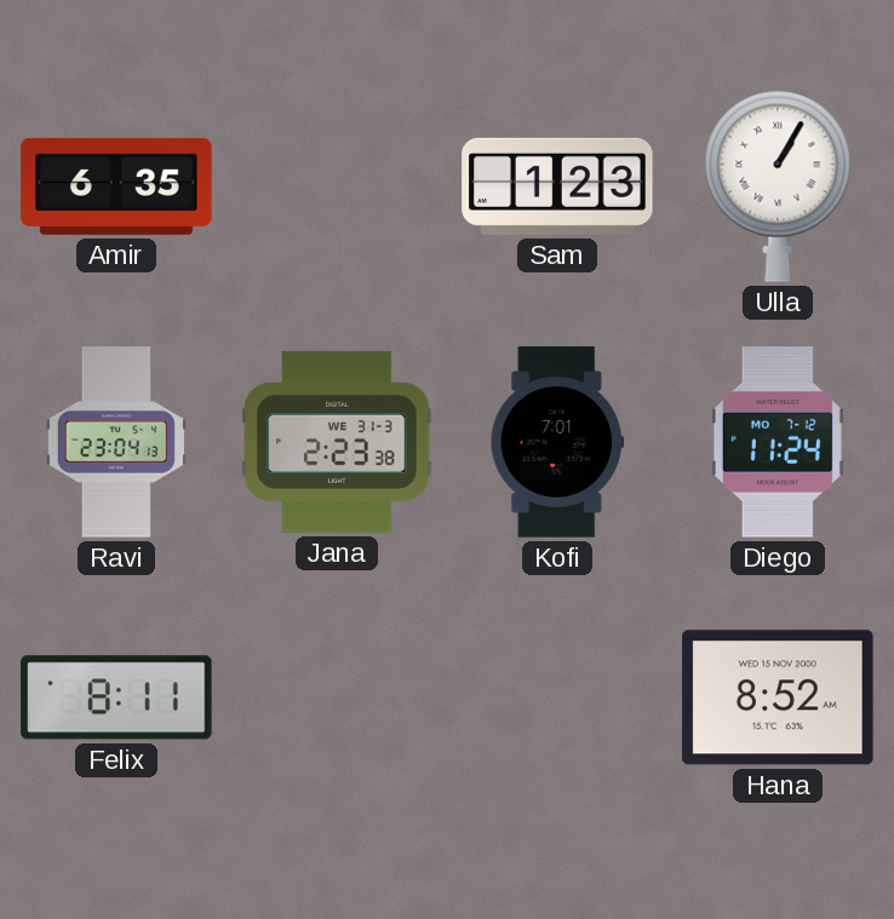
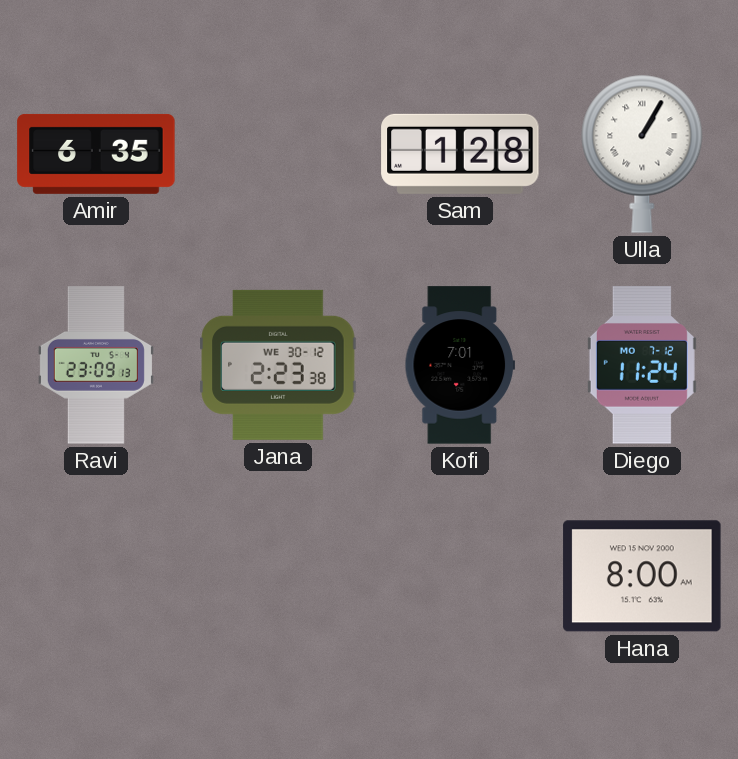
Sam: 1:23 -> 1:28 (460, 154)
Ravi: 23:04 -> 23:09 (96, 365)
Jana date: WE 31-3 -> WE 30-12 (278, 365)
Felix: 8:11 -> none (116, 697)
Hana: 8:52 -> 8:00 (642, 576)
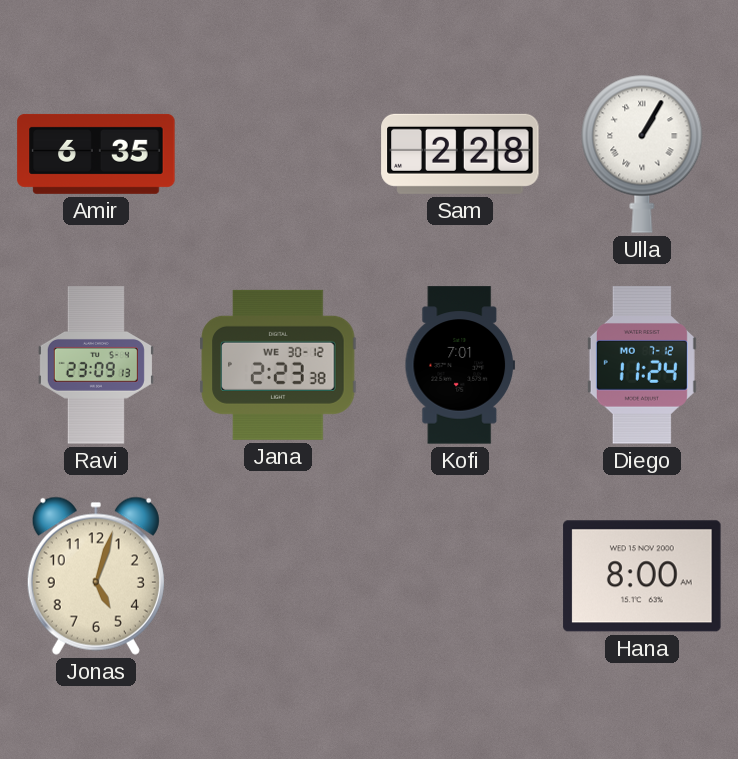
Sam: 1:28 -> 2:28 (460, 154)
Jonas: none -> 5:03 (96, 576)
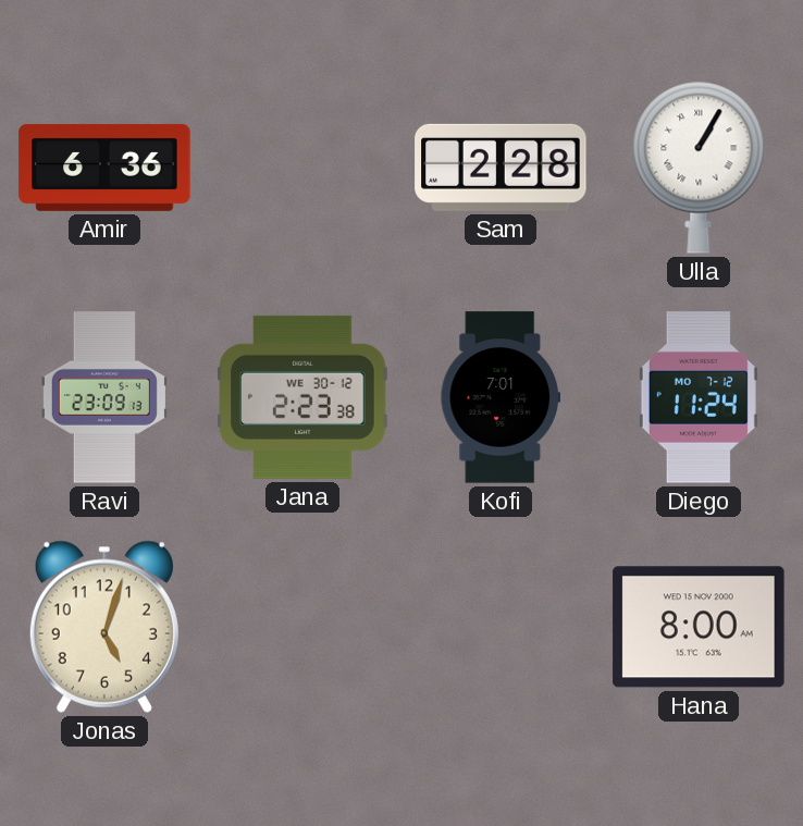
Amir: 6:35 -> 6:36 (104, 168)
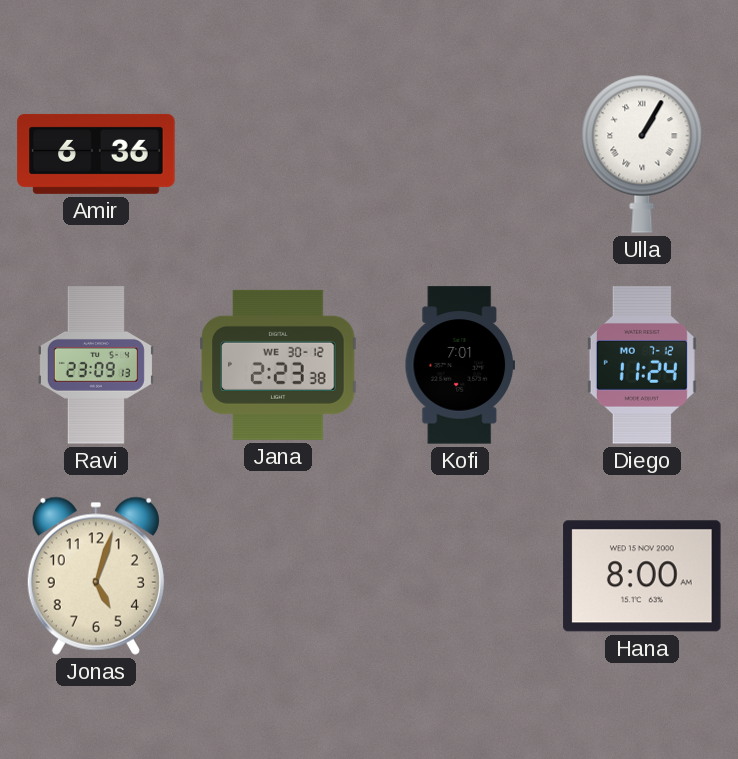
Sam: 2:28 -> none (501, 168)
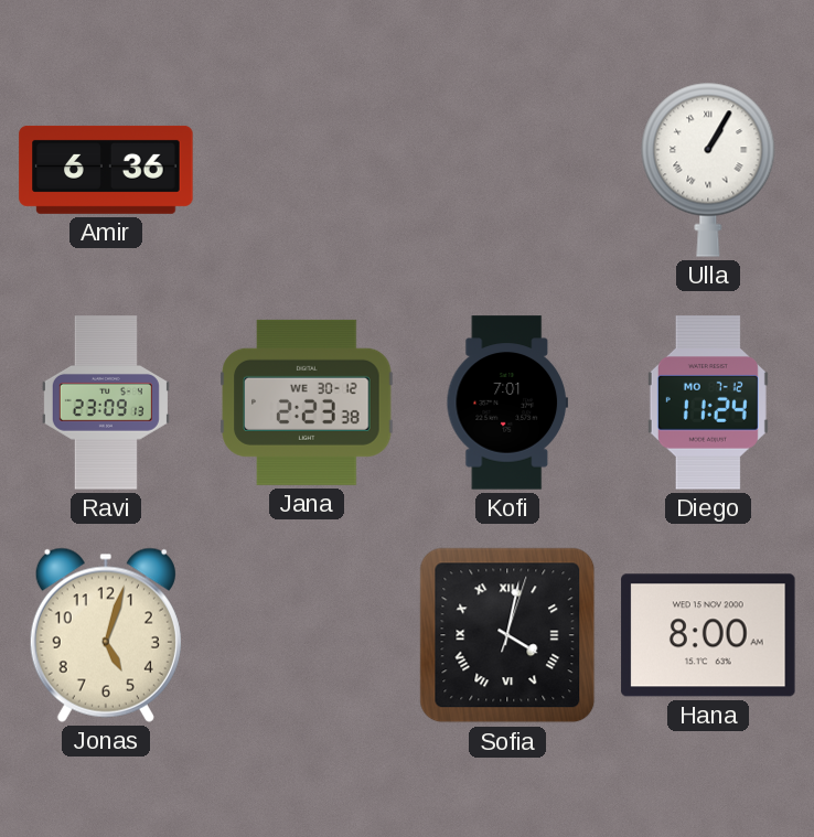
Sofia: none -> 4:02 (507, 635)
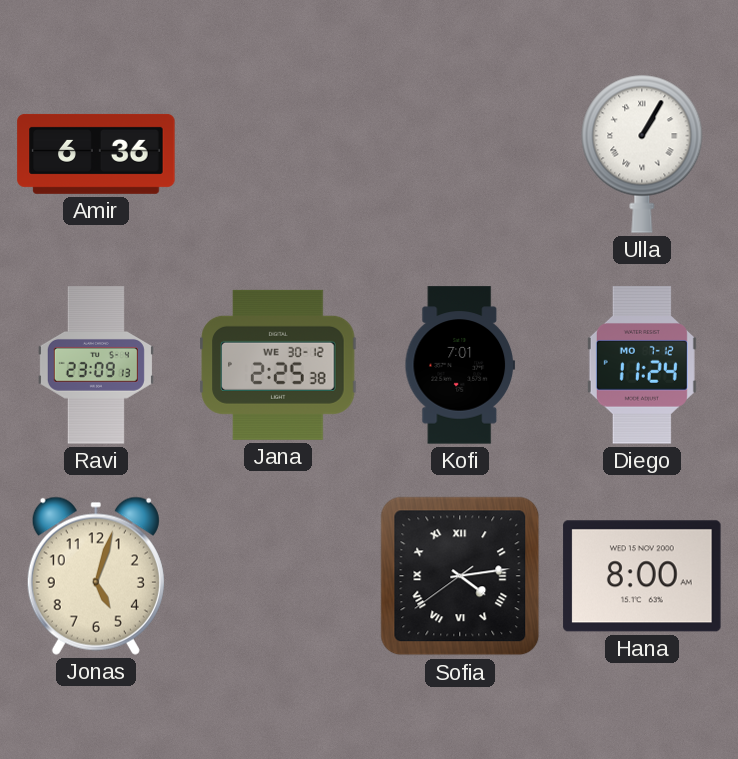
Jana: 2:23 -> 2:25 (278, 365)
Sofia: 4:02 -> 4:13 (460, 576)
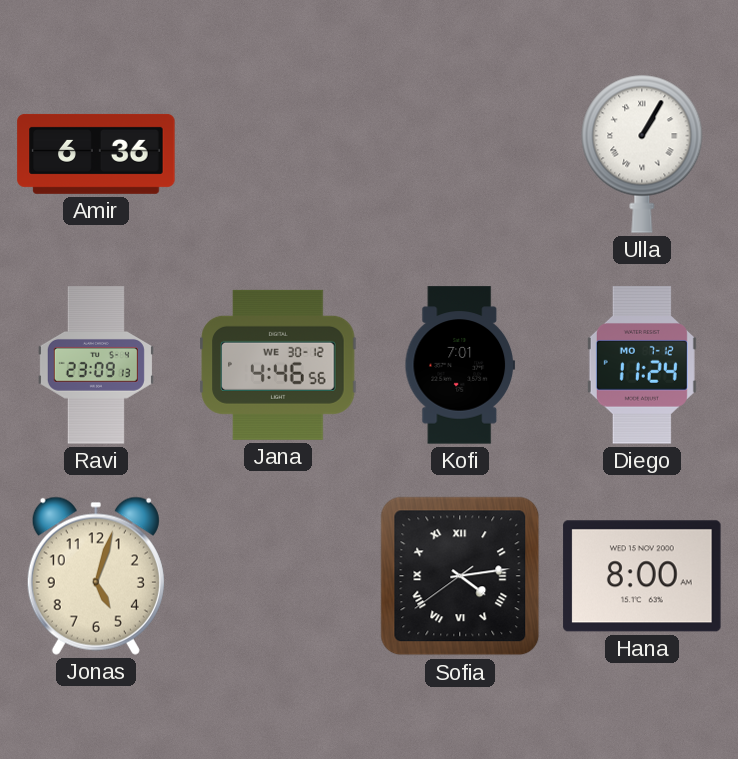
Jana: 2:25 -> 4:46 (278, 365)
